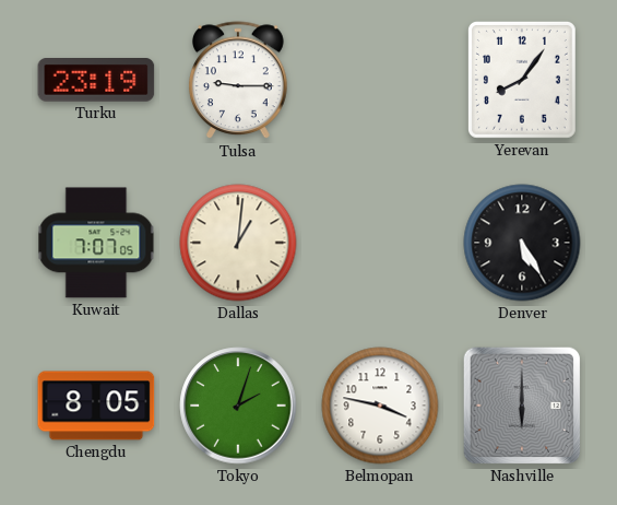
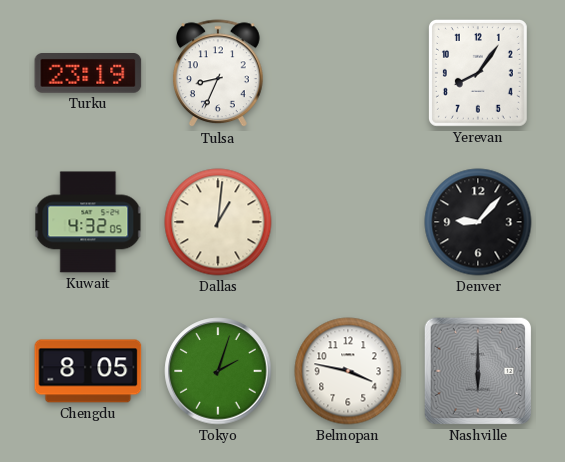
Tulsa: 9:15 -> 8:34 (218, 74)
Kuwait: 7:07 -> 4:32 (88, 222)
Denver: 5:25 -> 9:07 (478, 222)
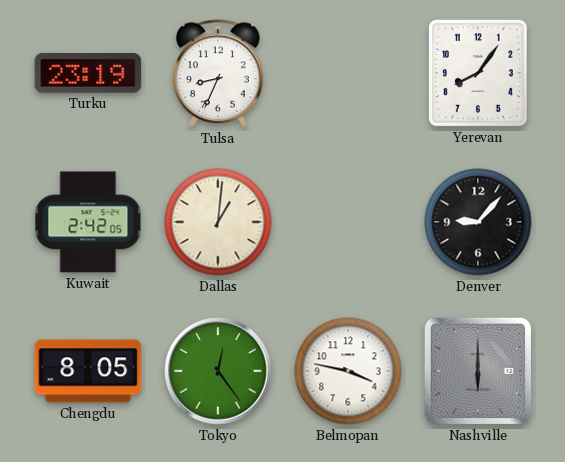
Kuwait: 4:32 -> 2:42 (88, 222)
Tokyo: 2:03 -> 12:24 (218, 371)
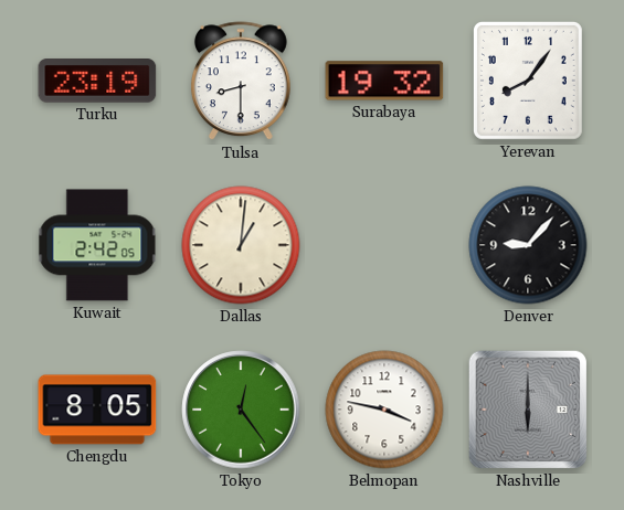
Tulsa: 8:34 -> 8:30 (241, 82)
Surabaya: none -> 19:32 (384, 81)
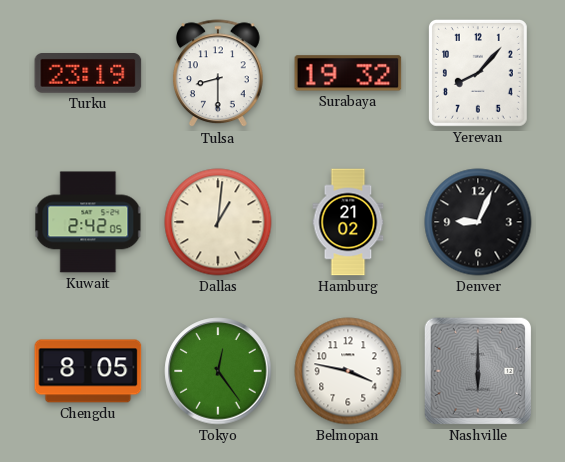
Yerevan: 8:06 -> 8:07 (478, 73)
Hamburg: none -> 21:02 (348, 222)
Denver: 9:07 -> 9:04 (478, 222)
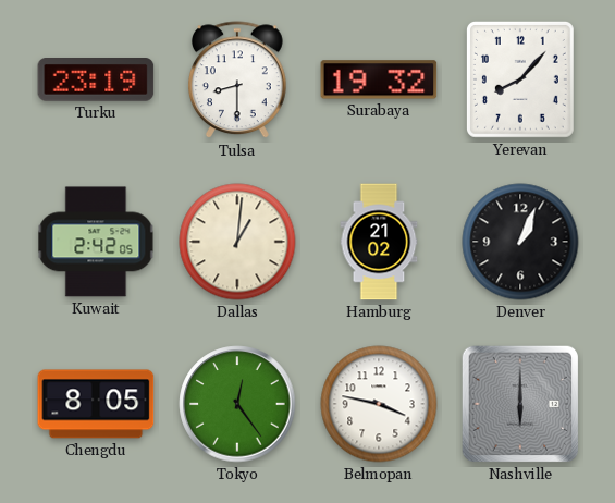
Denver: 9:04 -> 1:04 (520, 242)
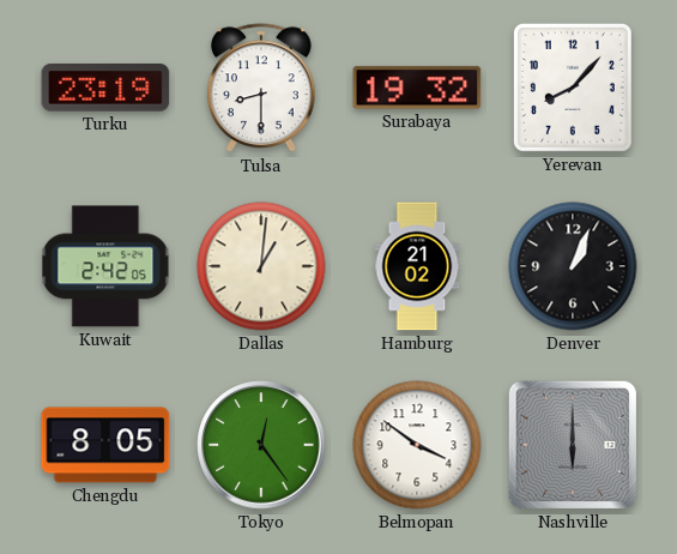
Belmopan: 3:47 -> 3:51 (417, 445)
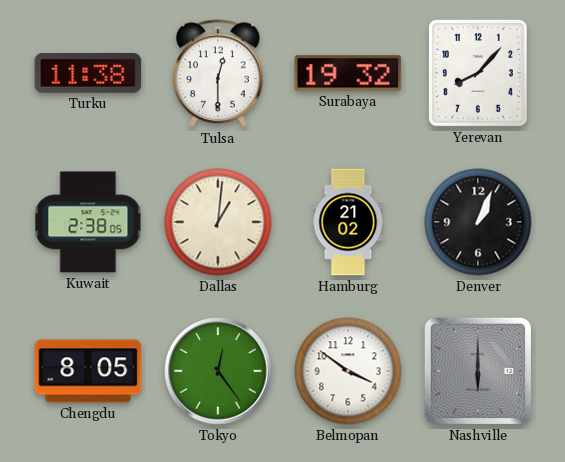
Turku: 23:19 -> 11:38 (88, 74)
Tulsa: 8:30 -> 12:30 (218, 74)
Kuwait: 2:42 -> 2:38 (88, 222)
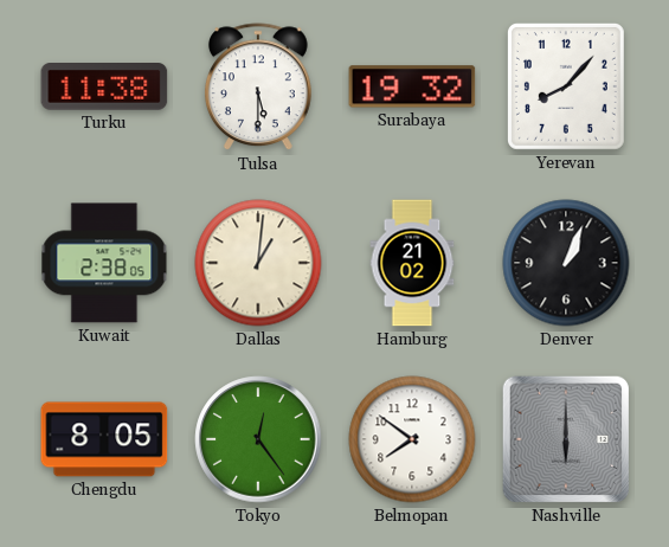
Tulsa: 12:30 -> 5:30 (258, 88)
Belmopan: 3:51 -> 7:51 (412, 439)
